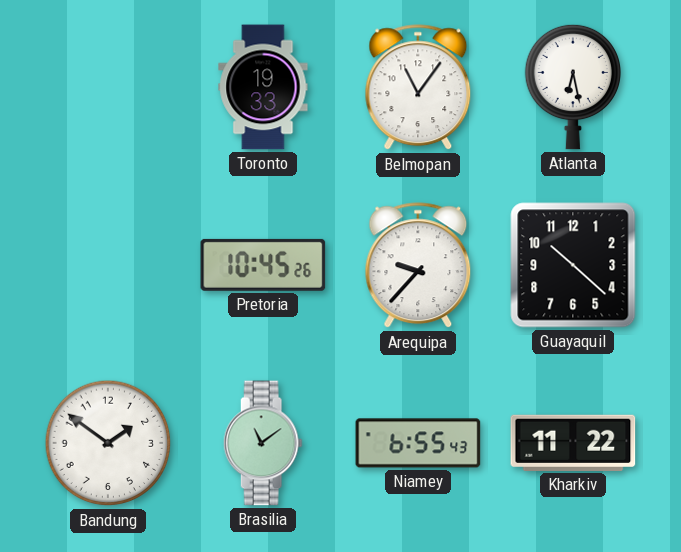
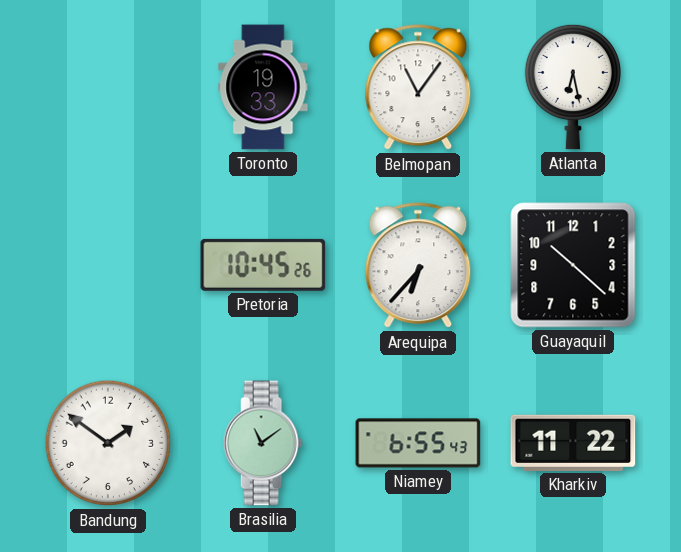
Arequipa: 9:37 -> 6:37 (418, 266)
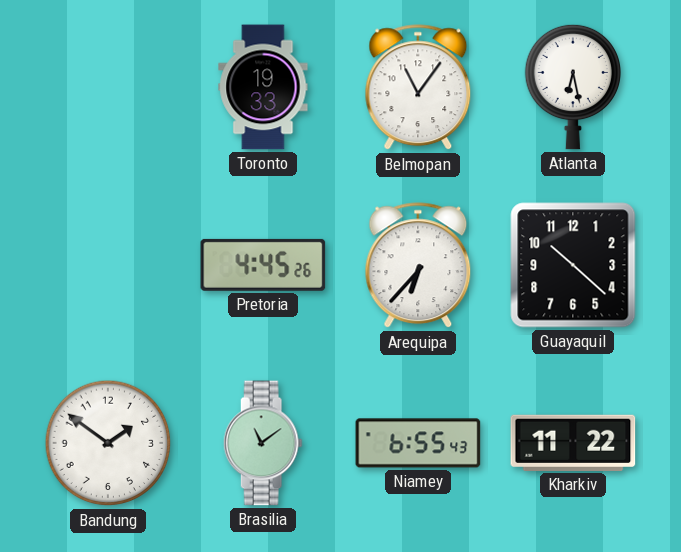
Pretoria: 10:45 -> 4:45 (263, 265)
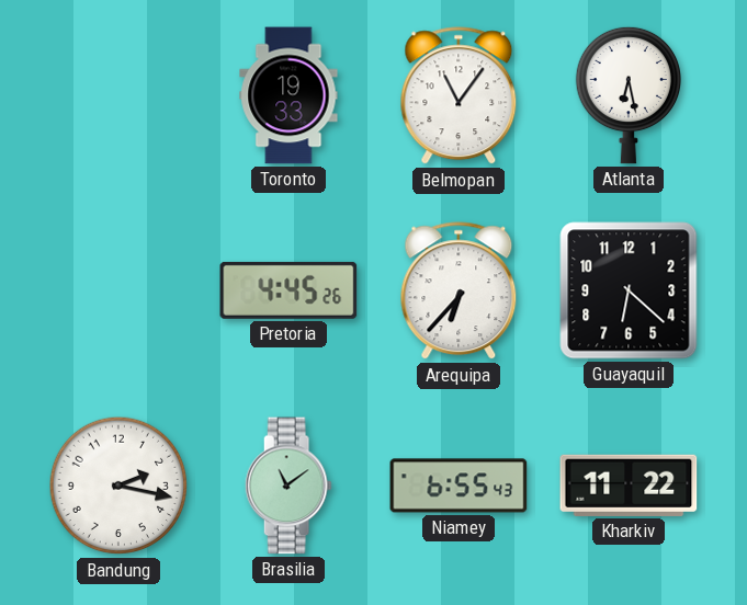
Guayaquil: 10:22 -> 6:22 (629, 290)
Bandung: 1:51 -> 2:17 (118, 486)
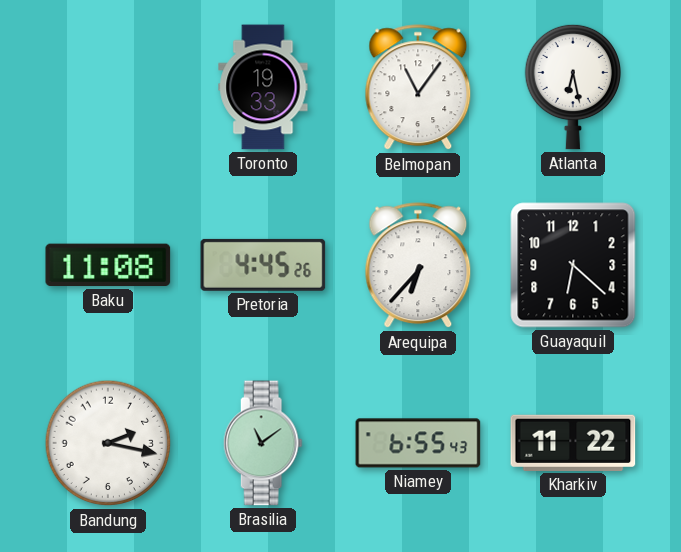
Baku: none -> 11:08 (108, 265)
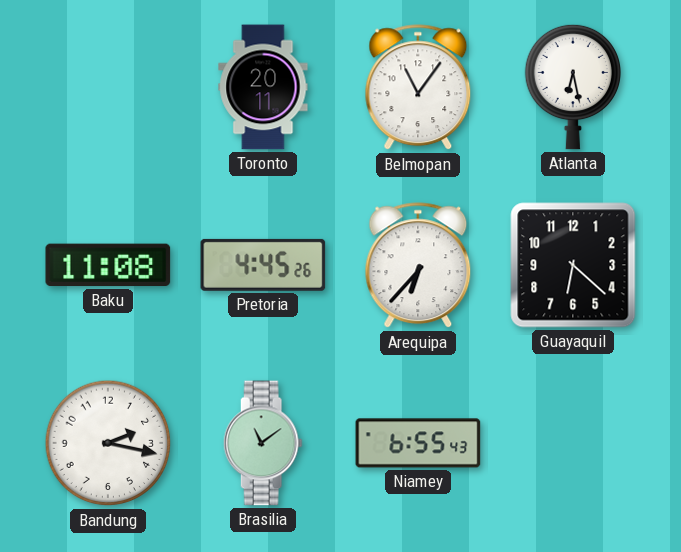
Toronto: 19:33 -> 20:11 (263, 87)
Kharkiv: 11:22 -> none (573, 443)
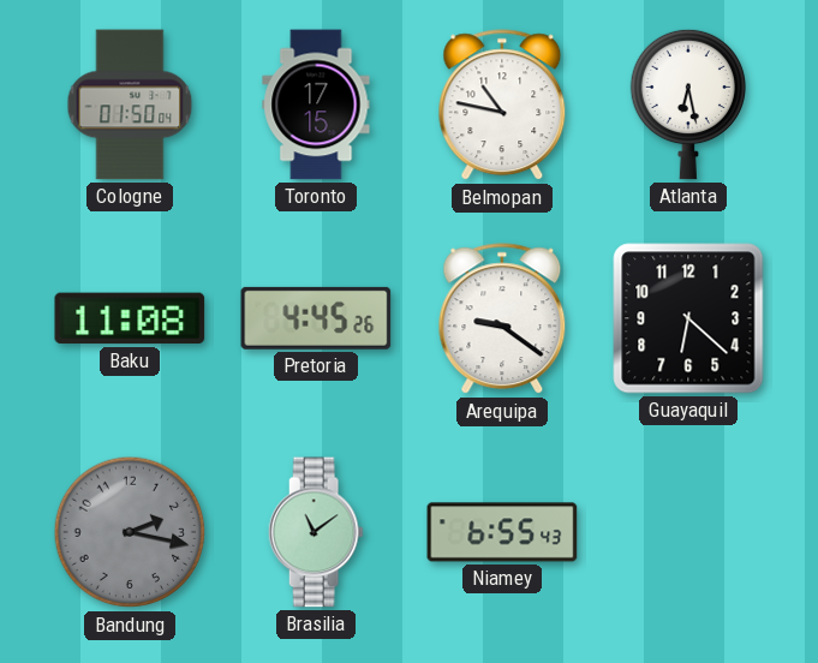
Cologne: none -> 01:50 (130, 104)
Toronto: 20:11 -> 17:15 (316, 104)
Belmopan: 11:06 -> 10:47 (502, 106)
Arequipa: 6:37 -> 9:21 (502, 319)
Bandung dial: white -> grey (130, 532)
